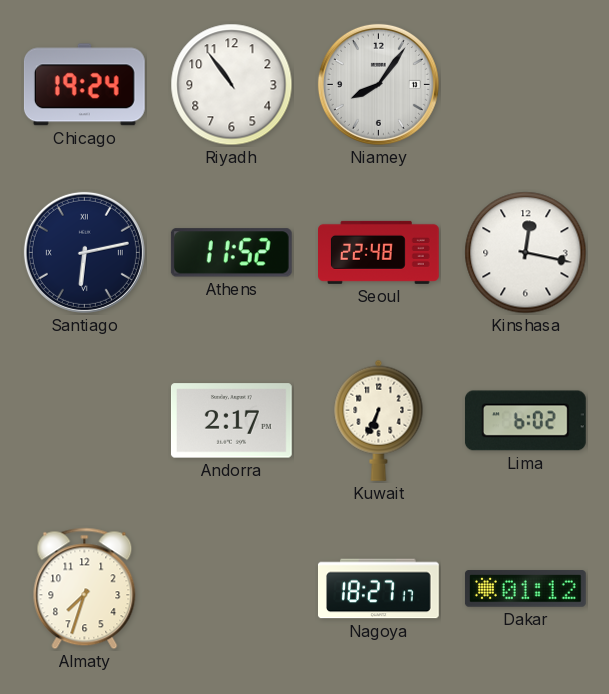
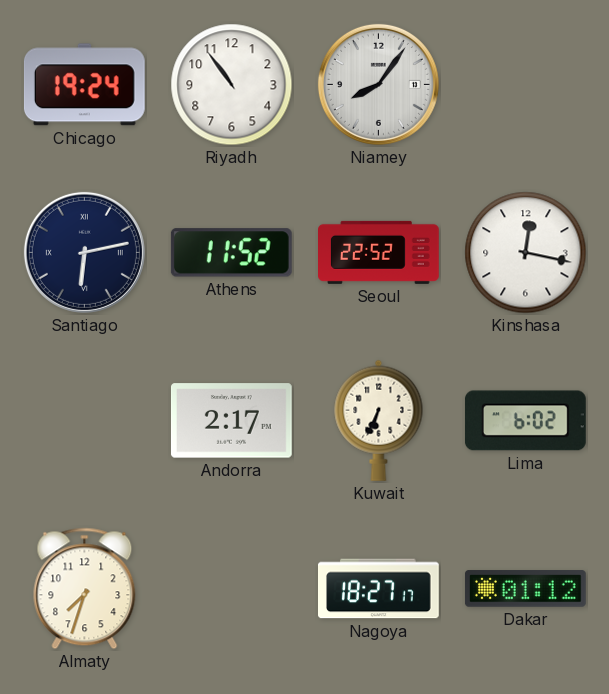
Seoul: 22:48 -> 22:52 (379, 252)
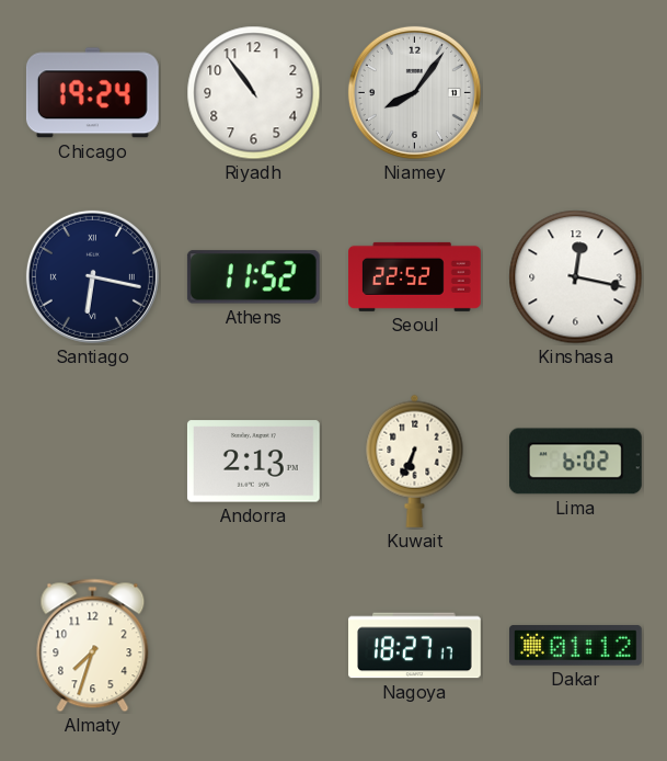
Santiago: 6:13 -> 6:17 (92, 276)
Andorra: 2:17 -> 2:13 (253, 462)
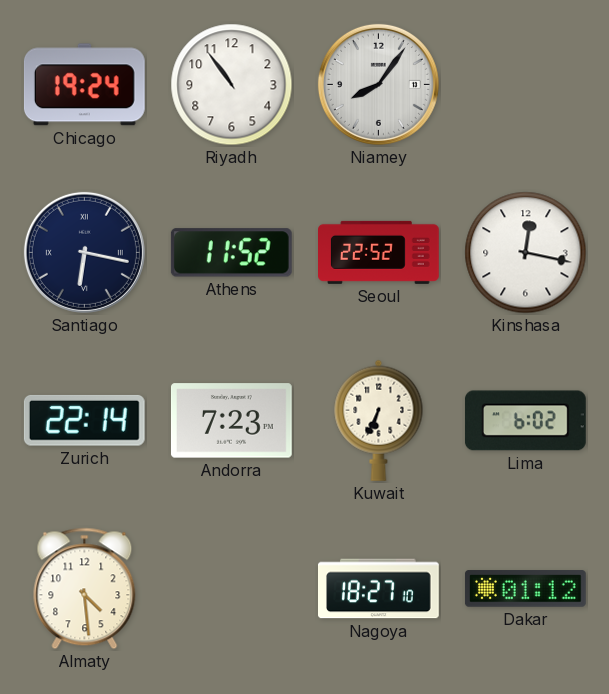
Zurich: none -> 22:14 (84, 420)
Andorra: 2:13 -> 7:23 (231, 421)
Almaty: 7:33 -> 4:29 (85, 589)
Nagoya: 18:27:17 -> 18:27:10 (379, 589)
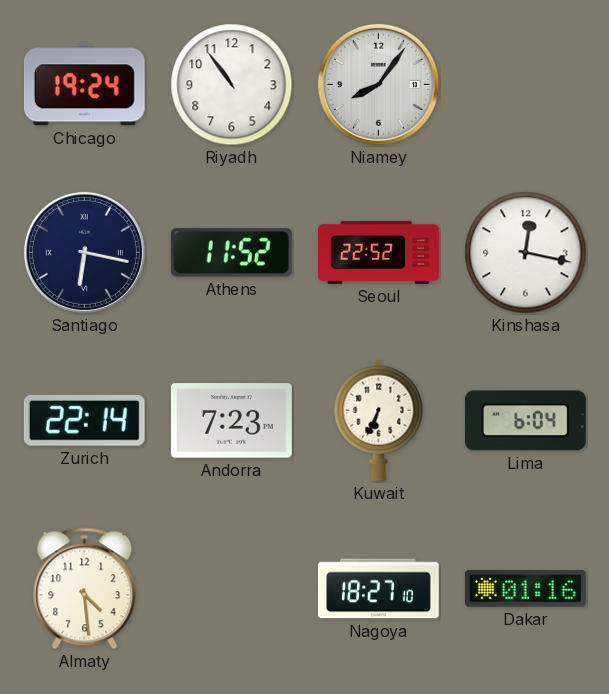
Lima: 6:02 -> 6:04 (525, 421)
Dakar: 01:12 -> 01:16 (525, 589)
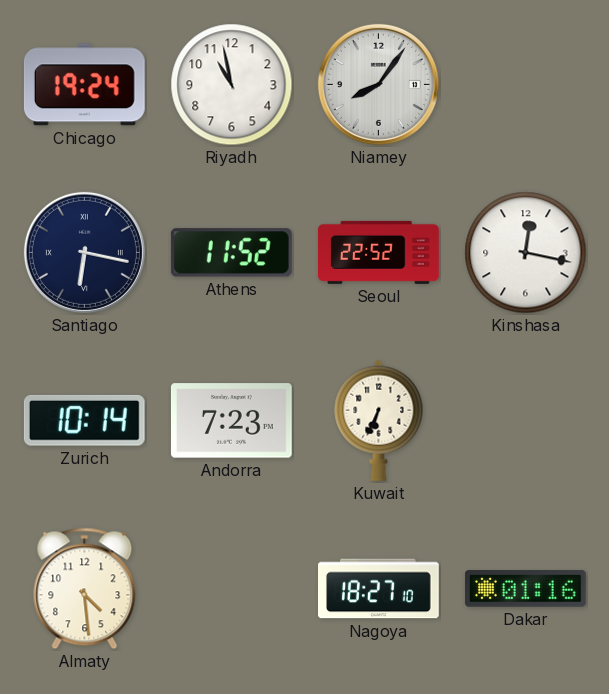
Riyadh: 10:54 -> 10:58 (232, 85)
Zurich: 22:14 -> 10:14 (84, 420)
Lima: 6:04 -> none (525, 421)
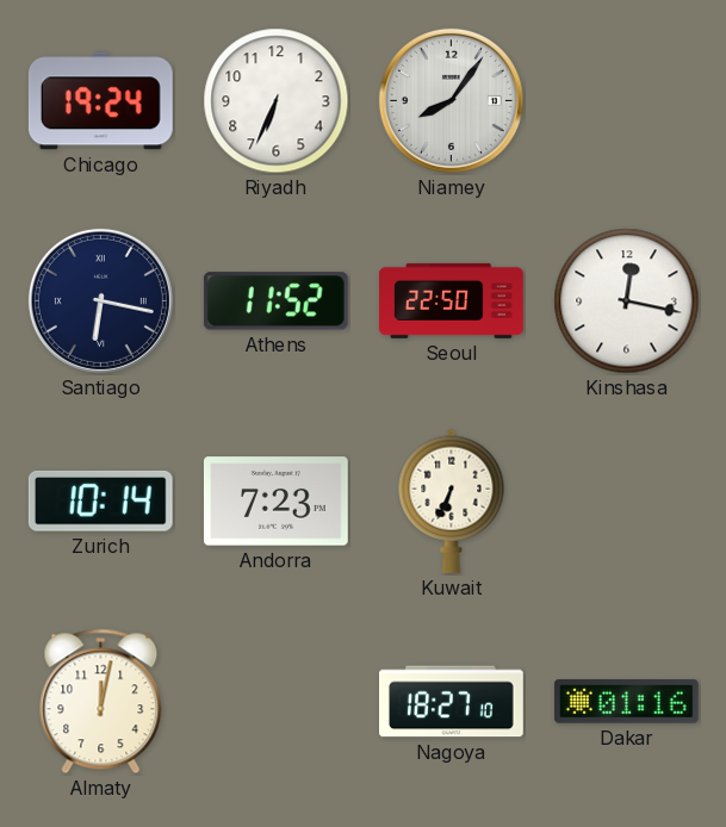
Riyadh: 10:58 -> 6:34 (277, 101)
Seoul: 22:52 -> 22:50 (452, 300)
Almaty: 4:29 -> 12:02 (101, 702)
